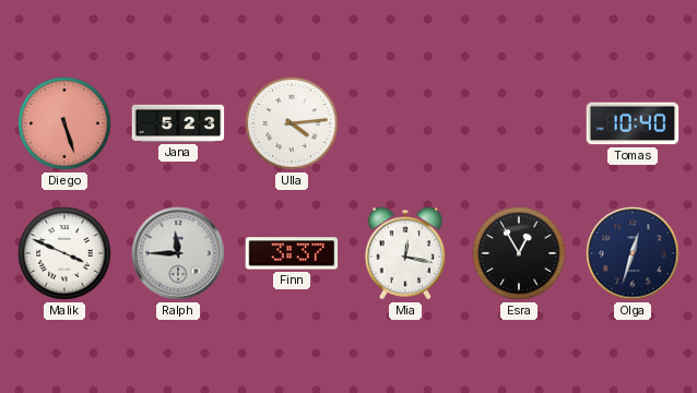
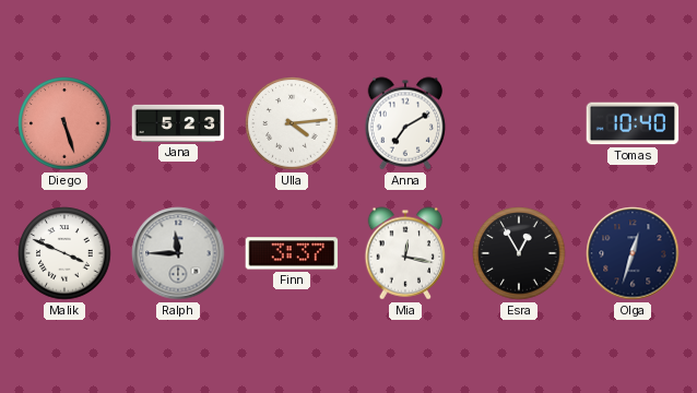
Anna: none -> 7:10 (405, 123)
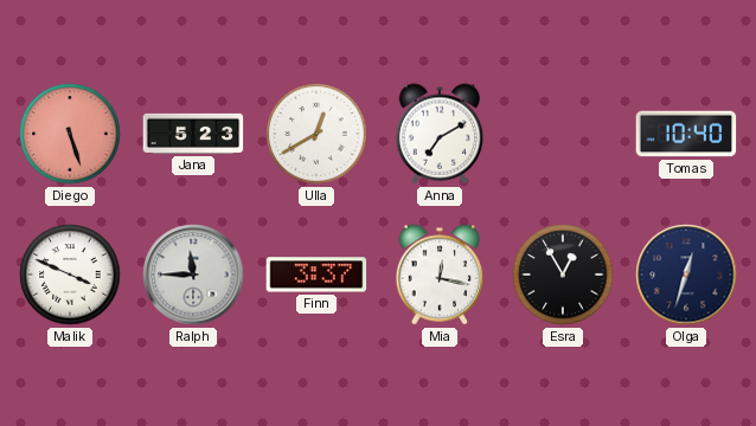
Ulla: 4:14 -> 12:40 (316, 134)
